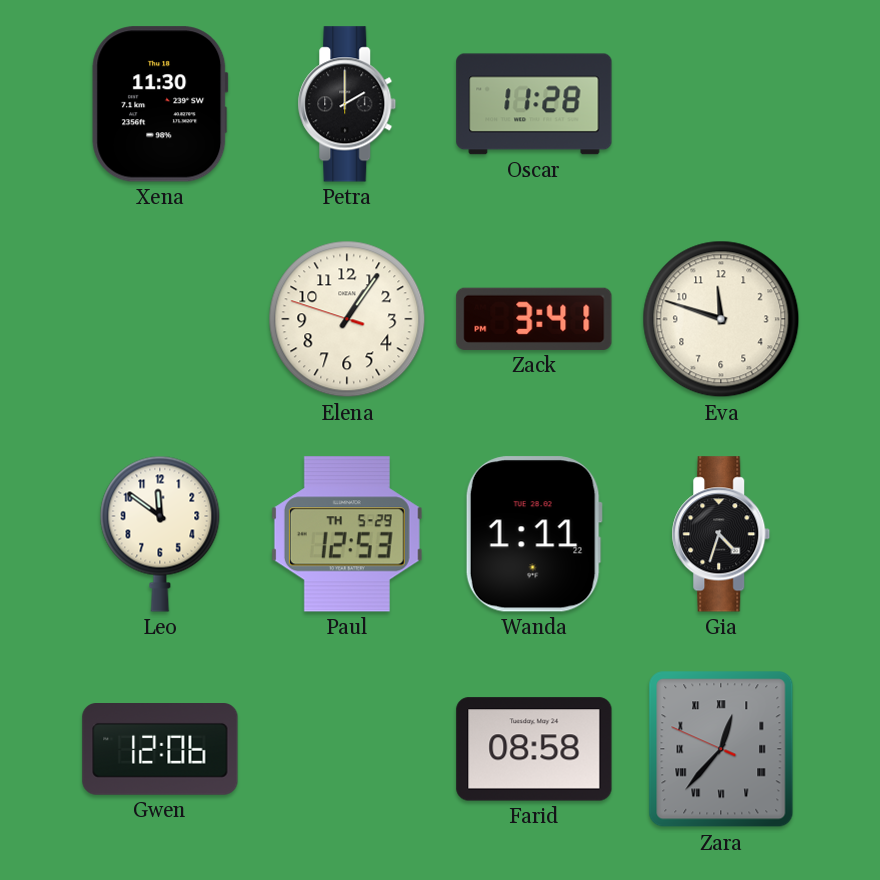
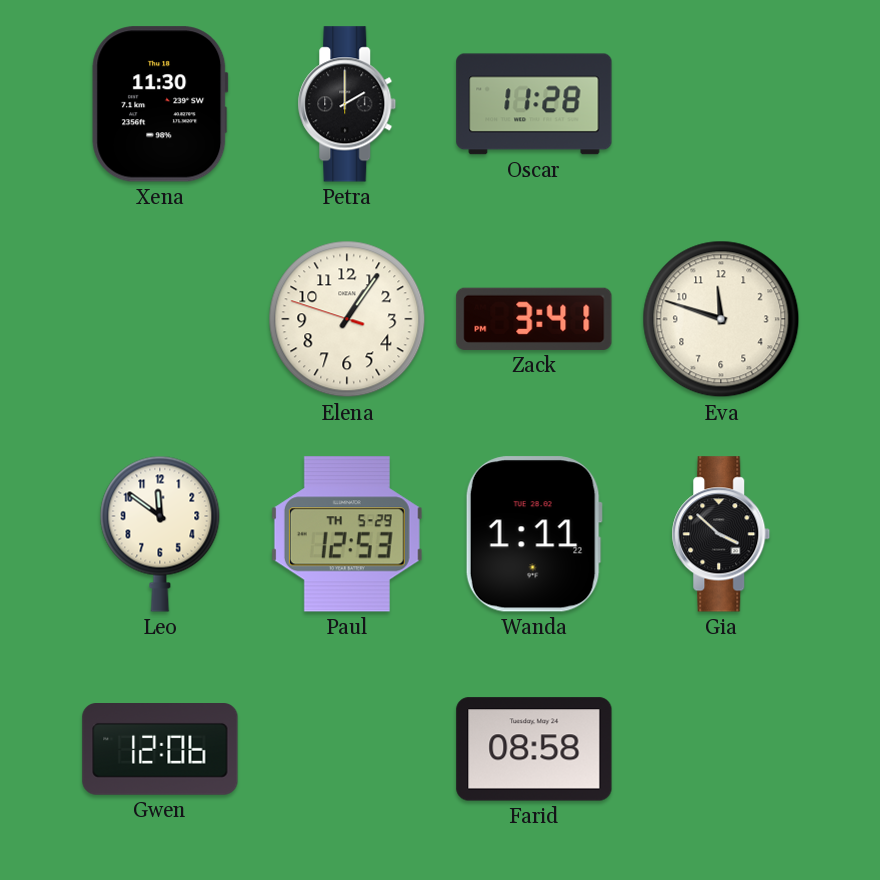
Gia: 4:33 -> 3:52 (721, 534)
Zara: 12:36 -> none (721, 749)
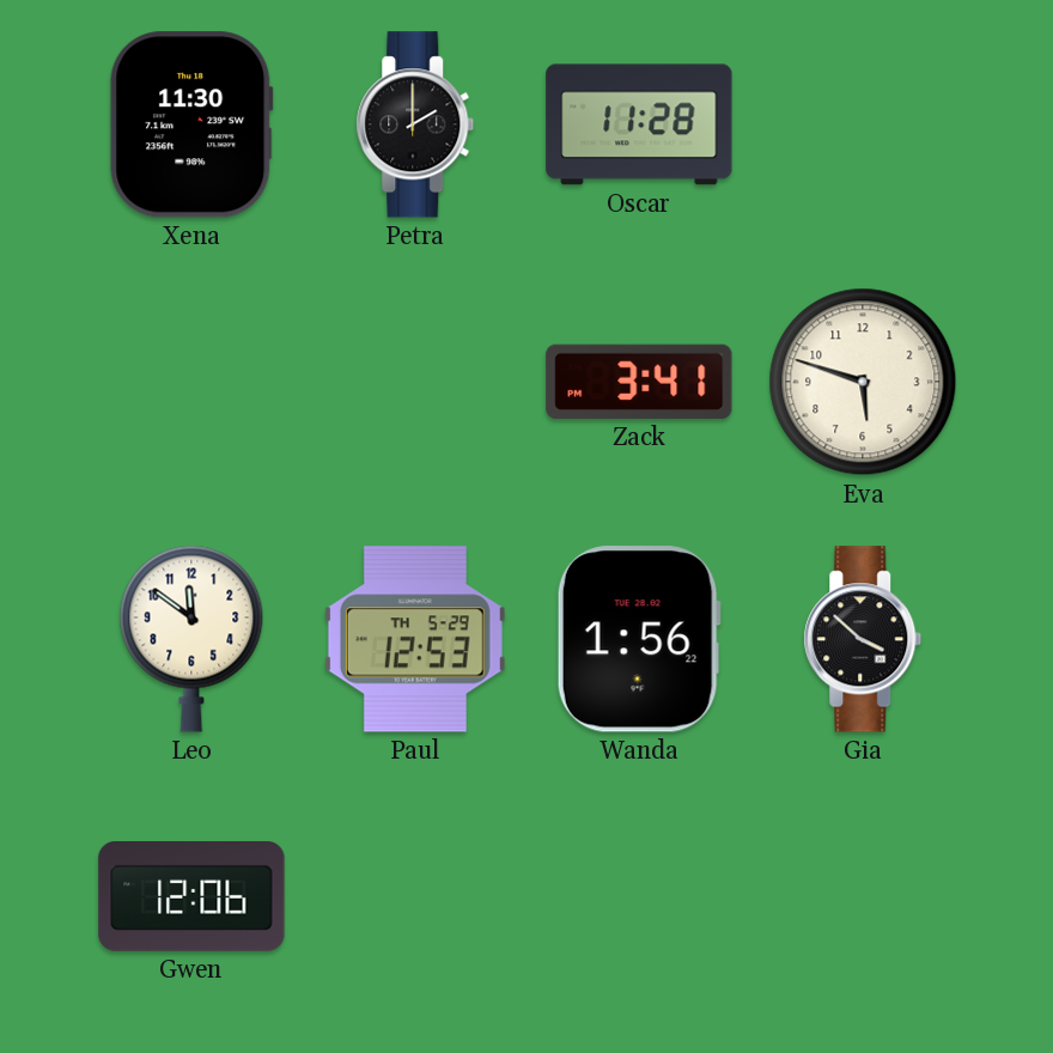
Elena: 1:05 -> none (347, 319)
Eva: 11:48 -> 5:48 (863, 382)
Wanda: 1:11 -> 1:56 (639, 639)
Farid: 08:58 -> none (534, 749)
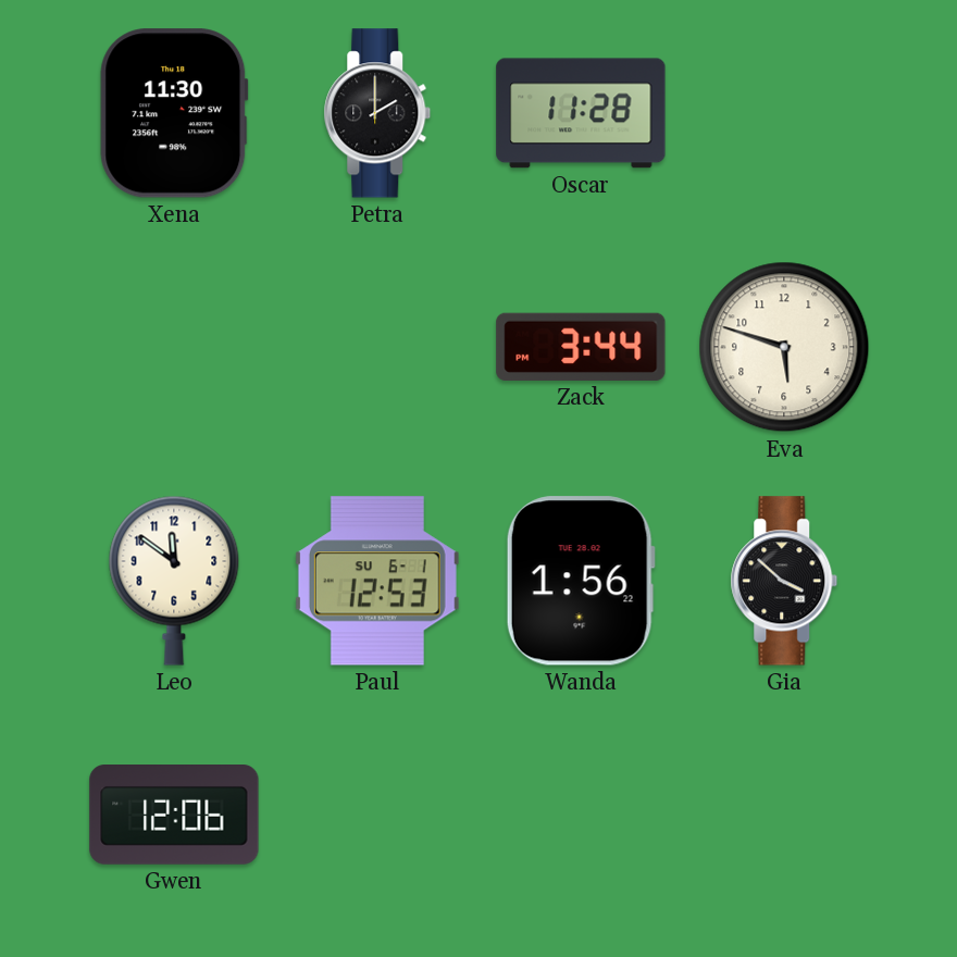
Zack: 3:41 -> 3:44 (581, 347)
Paul date: TH 5-29 -> SU 6-1 (377, 581)
